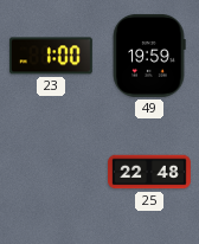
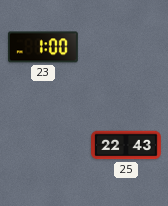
49: 19:59 -> none (149, 56)
25: 22:48 -> 22:43 (126, 145)
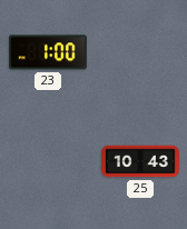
25: 22:43 -> 10:43 (140, 161)
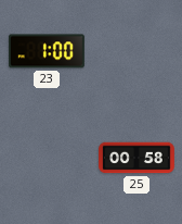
25: 10:43 -> 00:58 (136, 158)
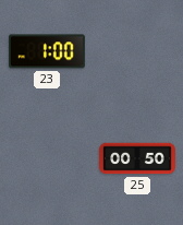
25: 00:58 -> 00:50 (137, 158)
